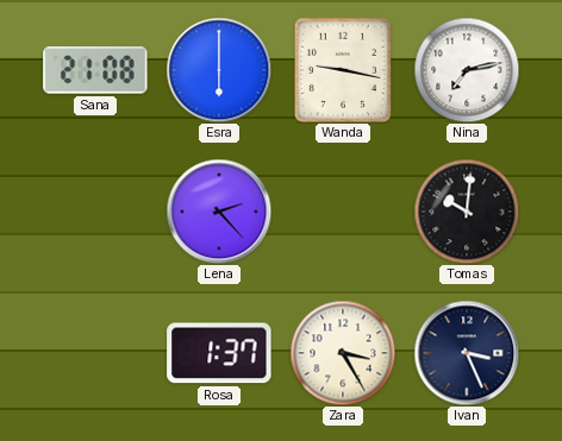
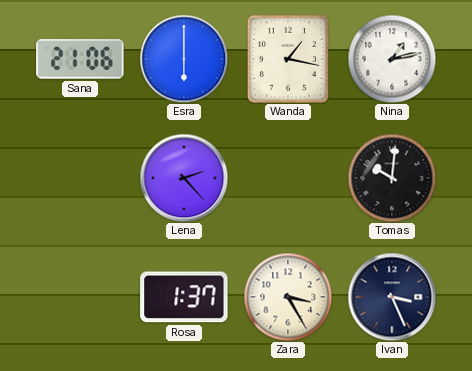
Sana: 21:08 -> 21:06 (80, 59)
Wanda: 9:17 -> 1:17 (288, 59)
Nina: 7:13 -> 1:13 (392, 59)
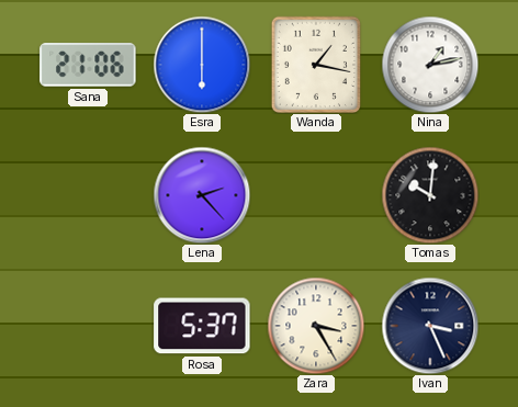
Rosa: 1:37 -> 5:37 (202, 326)
